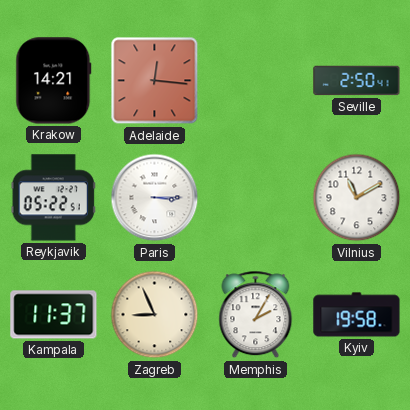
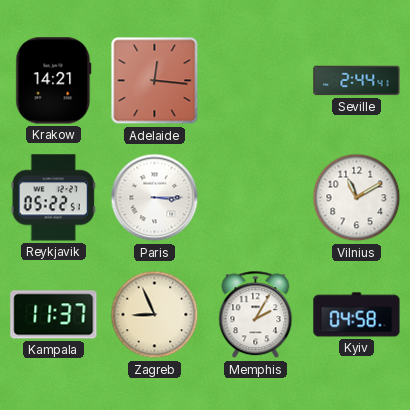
Seville: 2:50 -> 2:44 (357, 81)
Kyiv: 19:58 -> 04:58 (357, 315)
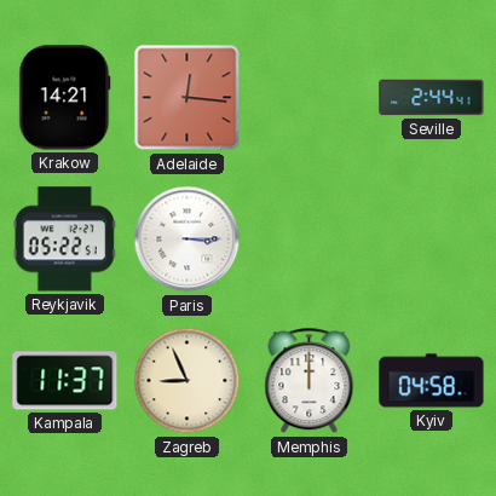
Vilnius: 11:10 -> none (357, 198)
Memphis: 2:05 -> 12:00 (310, 381)
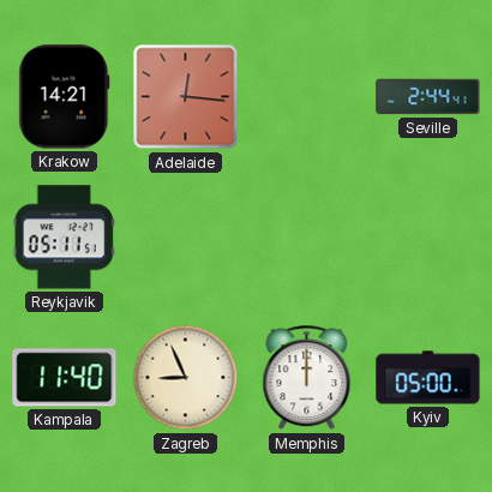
Reykjavik: 05:22 -> 05:11 (64, 238)
Paris: 3:15 -> none (188, 240)
Kampala: 11:37 -> 11:40 (65, 378)
Kyiv: 04:58 -> 05:00 (428, 378)
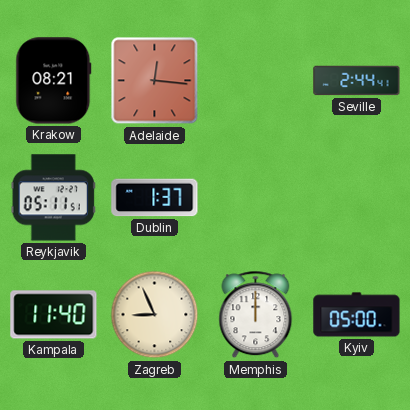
Krakow: 14:21 -> 08:21 (54, 81)
Dublin: none -> 1:37 (155, 198)
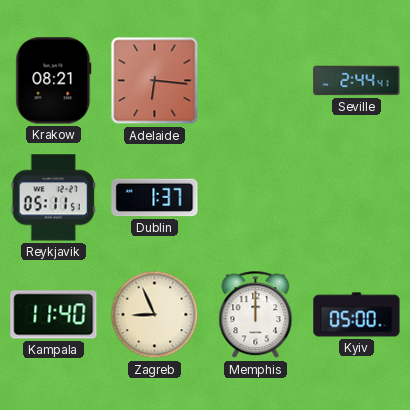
Adelaide: 12:16 -> 6:16 (155, 81)
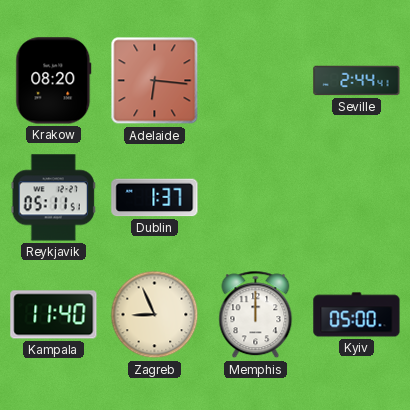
Krakow: 08:21 -> 08:20 (54, 81)
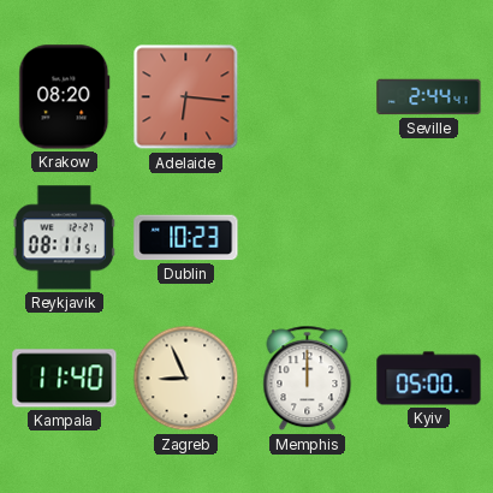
Reykjavik: 05:11 -> 08:11 (64, 238)
Dublin: 1:37 -> 10:23 (186, 238)
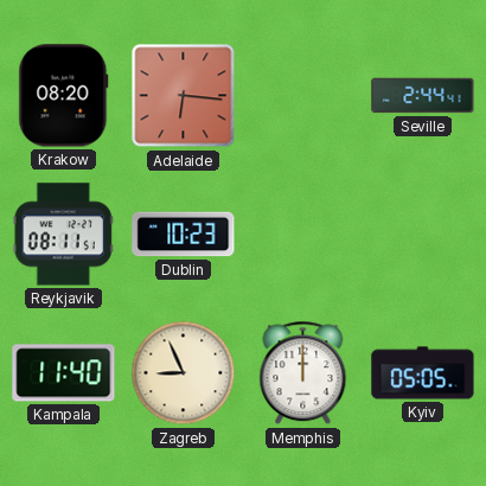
Kyiv: 05:00 -> 05:05 (423, 373)
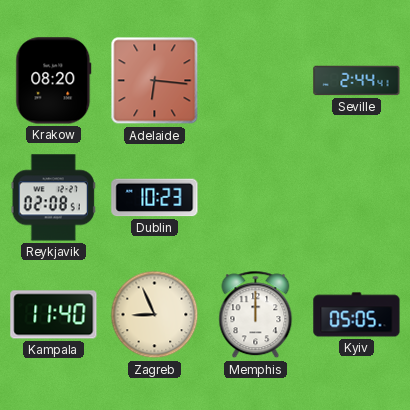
Reykjavik: 08:11 -> 02:08 (53, 198)
